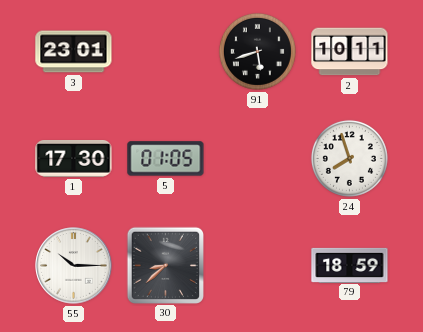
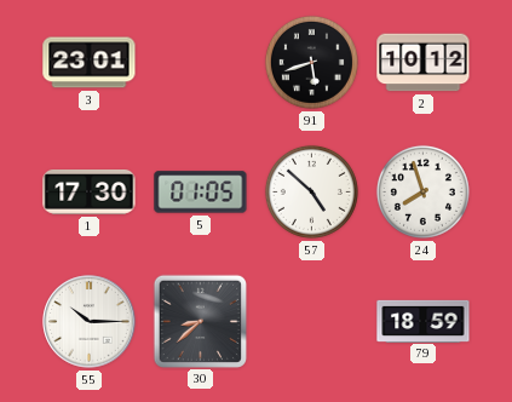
2: 10:11 -> 10:12 (424, 63)
57: none -> 4:52 (311, 191)
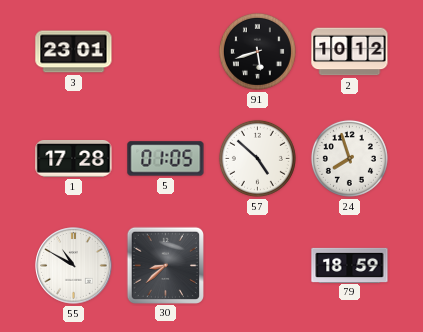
1: 17:30 -> 17:28 (74, 159)
55: 10:15 -> 10:50 (74, 266)
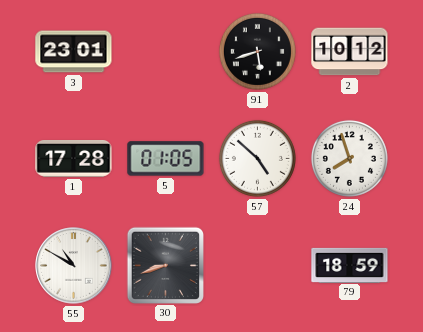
30: 8:38 -> 8:42 (165, 265)
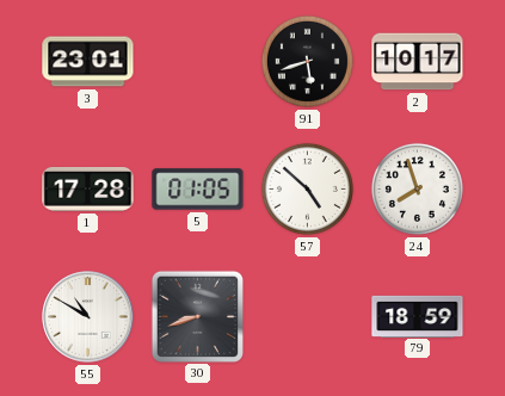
2: 10:12 -> 10:17 (418, 62)
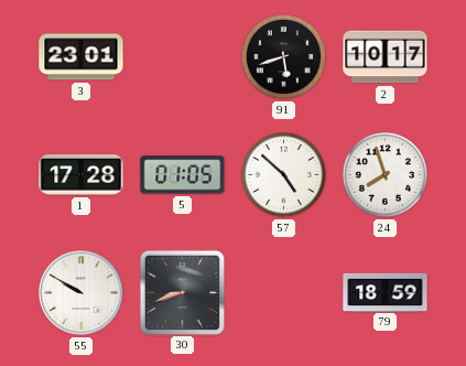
55: 10:50 -> 9:50 (82, 293)
